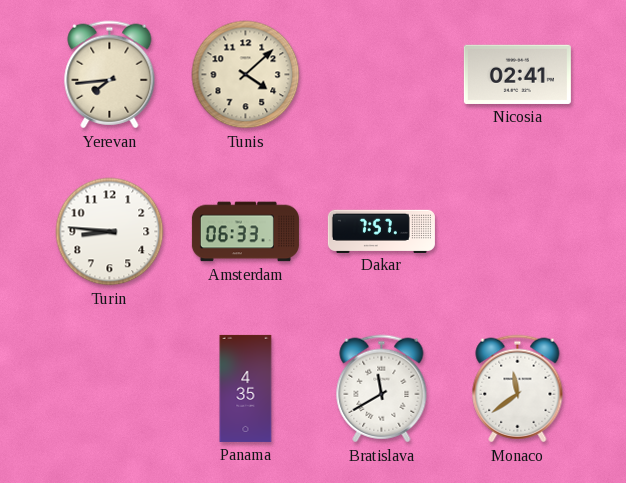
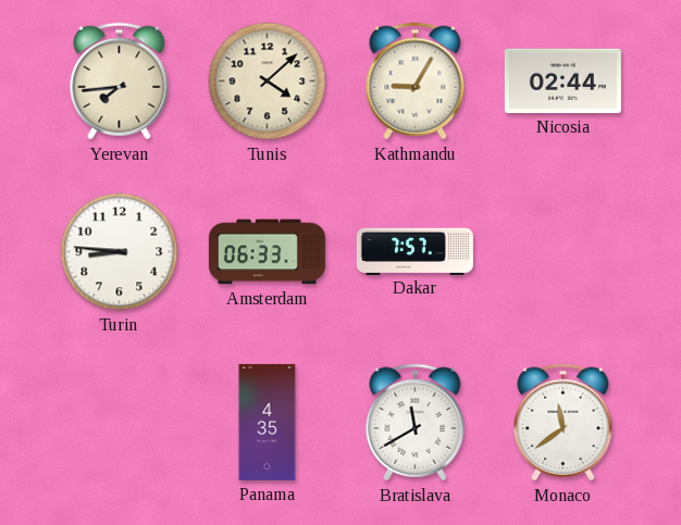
Kathmandu: none -> 9:05 (416, 82)
Nicosia: 02:41 -> 02:44 (562, 80)
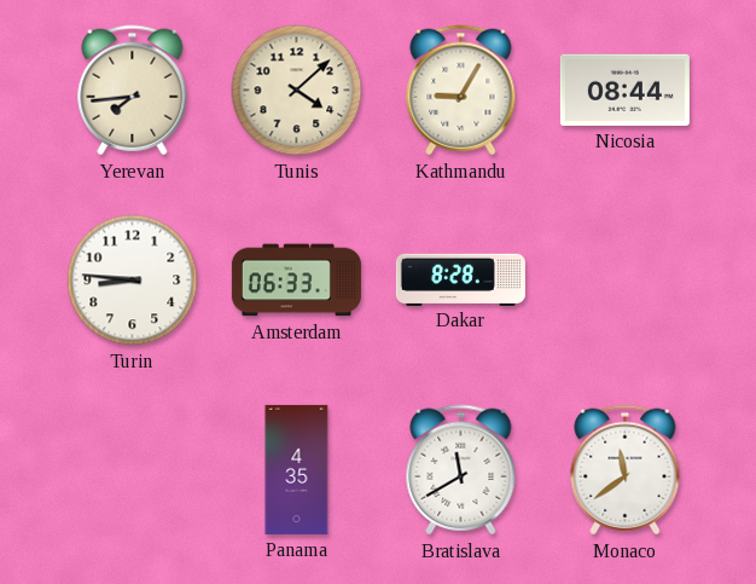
Nicosia: 02:44 -> 08:44 (624, 89)
Dakar: 7:57 -> 8:28 (460, 279)
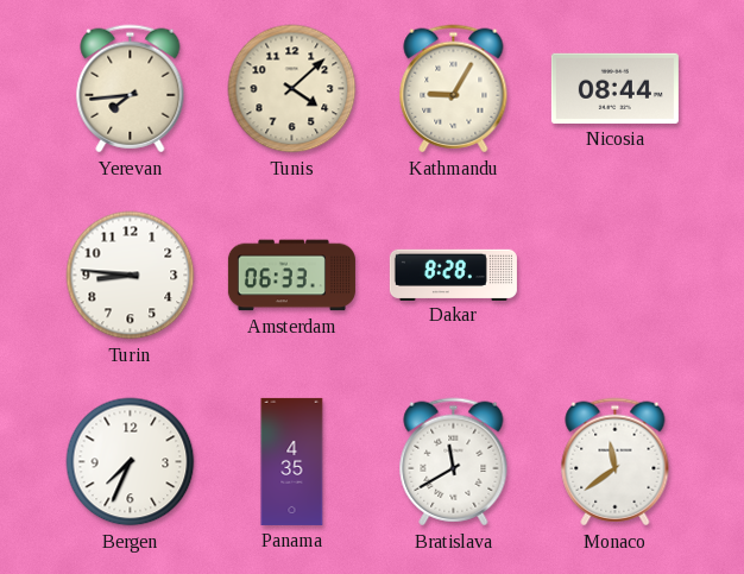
Bergen: none -> 7:34 (131, 462)
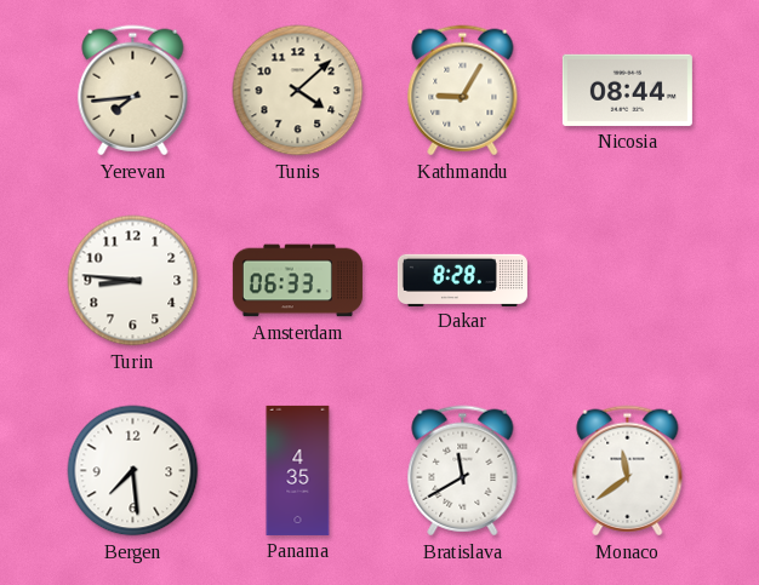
Bergen: 7:34 -> 7:29 (133, 471)
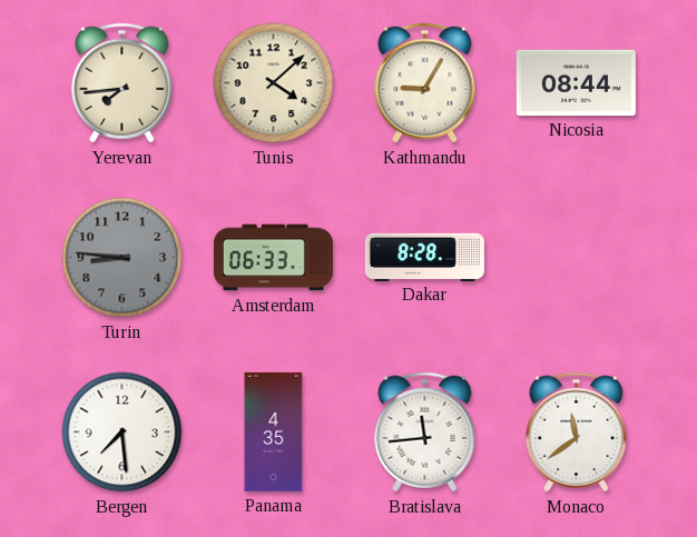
Turin dial: white -> grey (122, 258)
Bratislava: 11:40 -> 11:44 (425, 432)
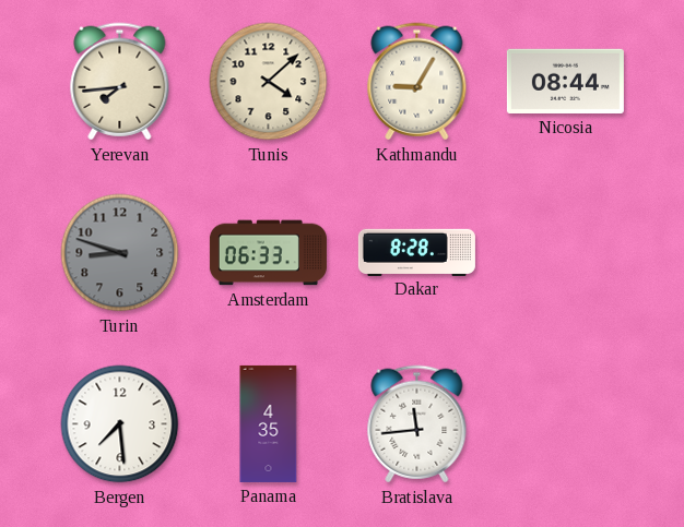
Turin: 8:46 -> 8:48 (120, 253)
Monaco: 11:39 -> none (577, 432)
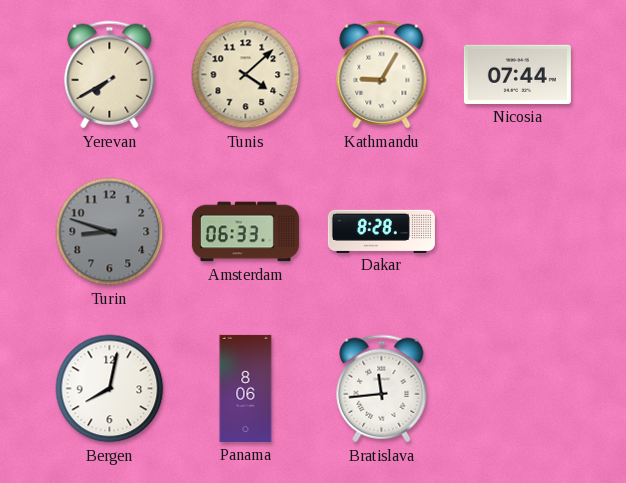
Yerevan: 7:44 -> 7:40 (110, 75)
Nicosia: 08:44 -> 07:44 (517, 74)
Bergen: 7:29 -> 8:02 (110, 389)
Panama: 4:35 -> 8:06 (246, 388)
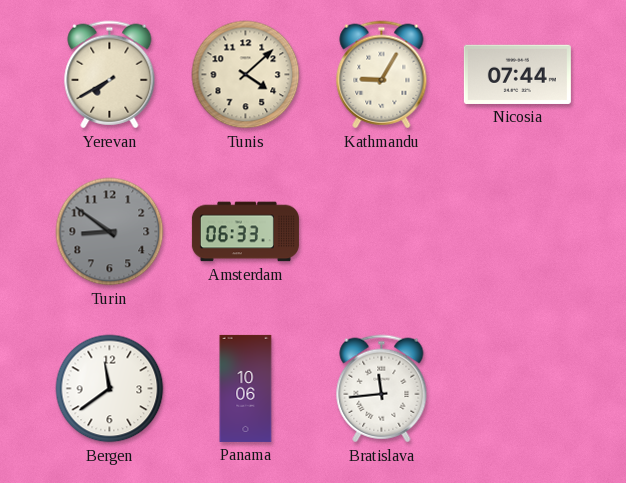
Turin: 8:48 -> 8:51 (110, 232)
Dakar: 8:28 -> none (381, 231)
Bergen: 8:02 -> 11:39 (110, 389)
Panama: 8:06 -> 10:06 (246, 388)
